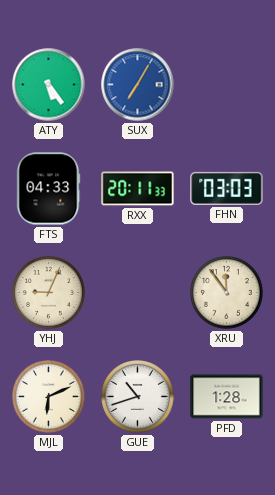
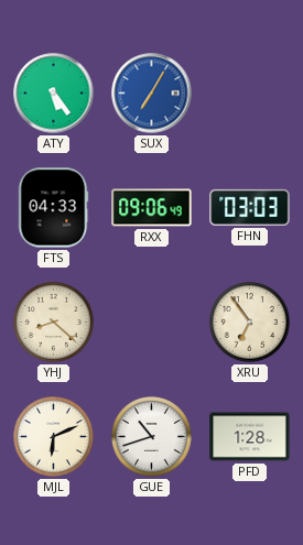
RXX: 20:11 -> 09:06 (152, 208)
YHJ: 9:04 -> 8:22 (54, 323)
XRU: 11:54 -> 6:54 (250, 323)
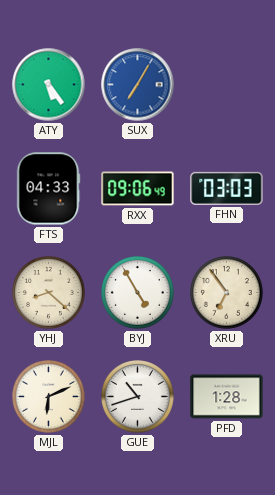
BYJ: none -> 4:55 (138, 293)
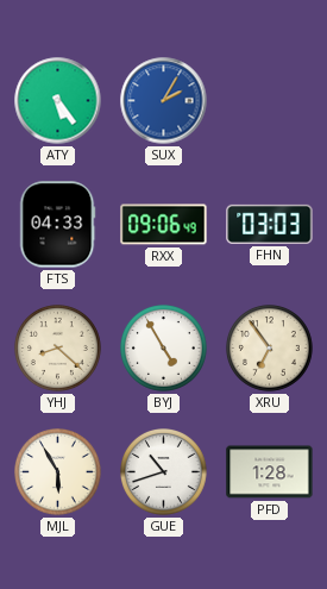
SUX: 7:05 -> 2:05 (164, 101)
MJL: 6:11 -> 5:55 (58, 472)
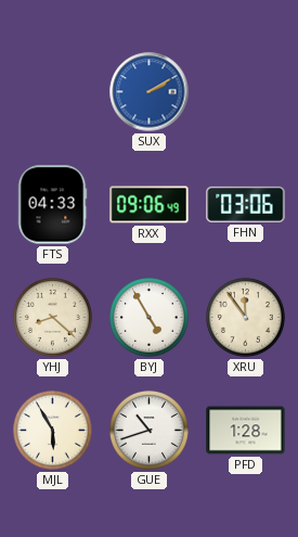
ATY: 5:24 -> none (58, 101)
SUX: 2:05 -> 2:10 (150, 92)
FHN: 03:03 -> 03:06 (246, 204)
XRU: 6:54 -> 11:54 (246, 318)
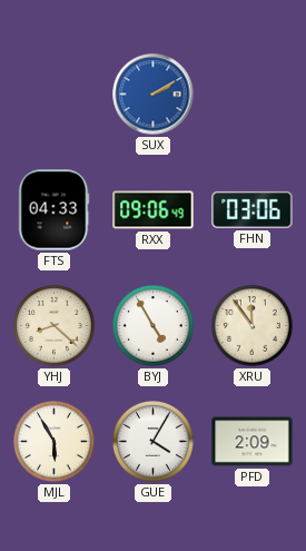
GUE: 10:42 -> 4:05 (154, 442)
PFD: 1:28 -> 2:09 (253, 442)
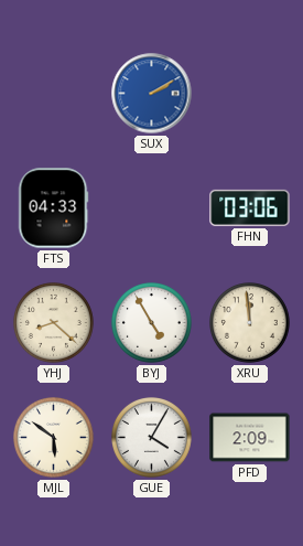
RXX: 09:06 -> none (154, 210)
XRU: 11:54 -> 11:59 (250, 323)
MJL: 5:55 -> 5:51 (54, 438)
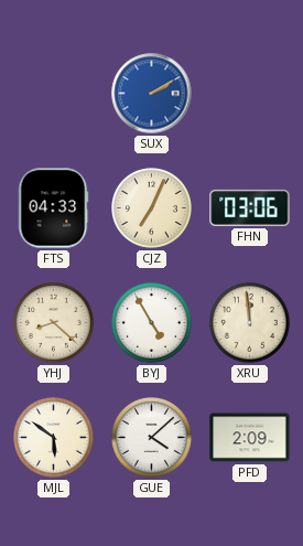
CJZ: none -> 7:04 (152, 208)
GUE: 4:05 -> 4:08 (152, 438)
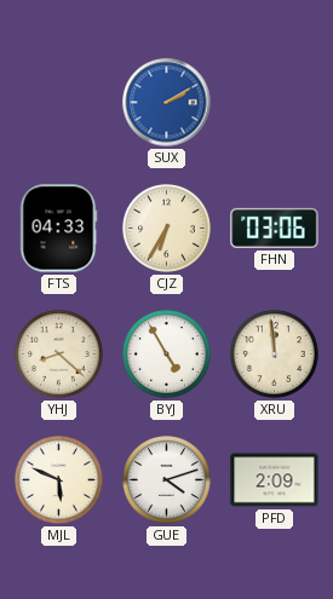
CJZ: 7:04 -> 6:35 (167, 229)
MJL: 5:51 -> 5:49 (59, 480)
GUE: 4:08 -> 4:12 (167, 480)
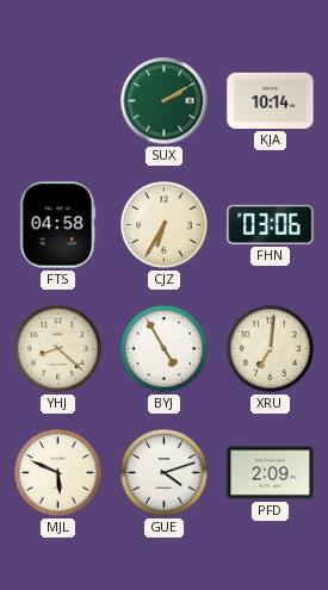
SUX dial: blue -> green (165, 101)
KJA: none -> 10:14 (271, 100)
FTS: 04:33 -> 04:58 (57, 225)
XRU: 11:59 -> 7:01 (271, 349)
